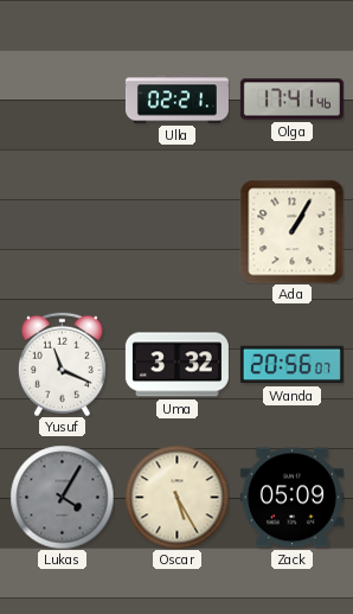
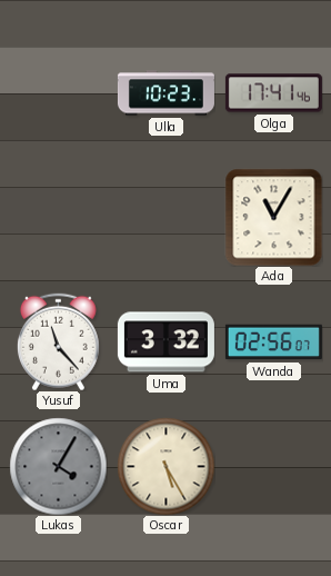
Ulla: 02:21 -> 10:23 (165, 93)
Ada: 1:05 -> 11:05 (273, 217)
Yusuf: 11:19 -> 11:23 (58, 341)
Wanda: 20:56 -> 02:56 (273, 342)
Zack: 05:09 -> none (291, 498)
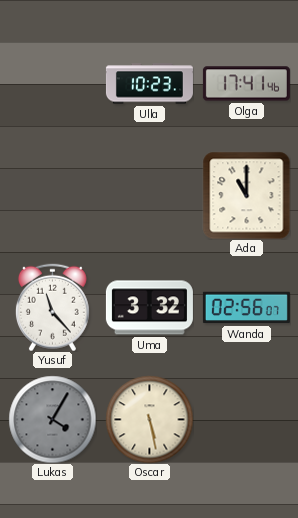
Ada: 11:05 -> 11:00 (246, 195)
Oscar: 5:25 -> 5:28 (149, 419)
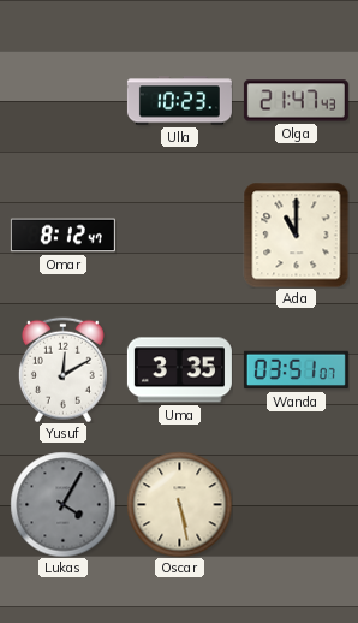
Olga: 17:41 -> 21:47 (296, 101)
Omar: none -> 8:12 (62, 236)
Yusuf: 11:23 -> 12:10 (62, 369)
Uma: 3:32 -> 3:35 (179, 370)
Wanda: 02:56 -> 03:51 (296, 370)
